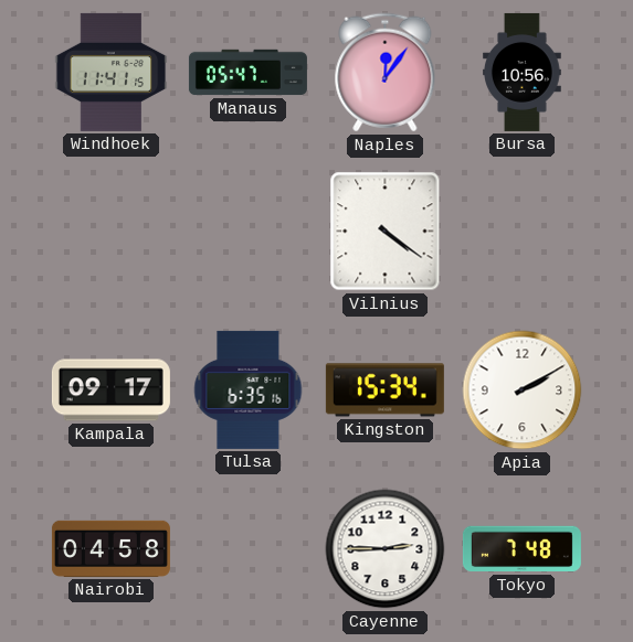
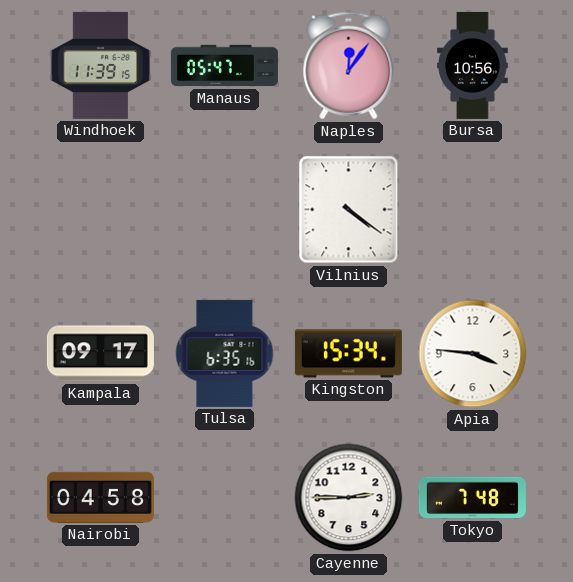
Windhoek: 11:41 -> 11:39 (101, 65)
Apia: 2:10 -> 3:46 (473, 354)
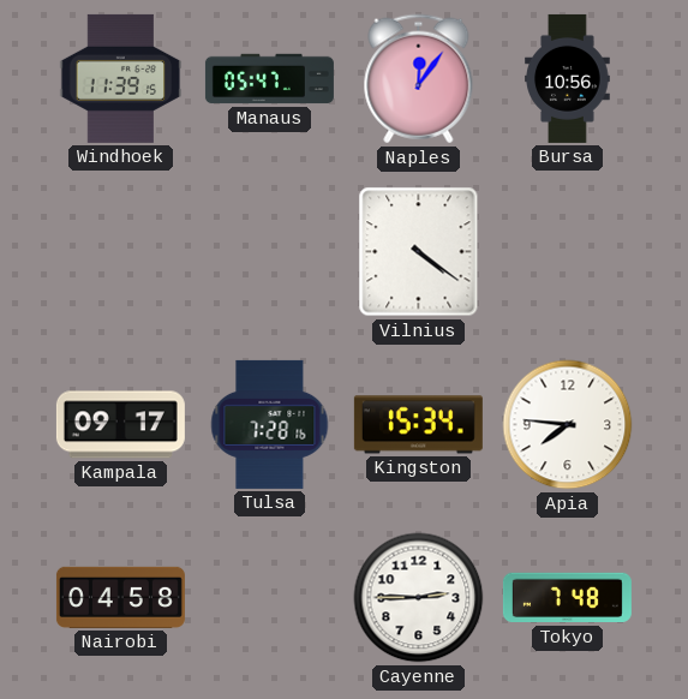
Tulsa: 6:35 -> 7:28 (270, 424)
Apia: 3:46 -> 7:46 (568, 425)
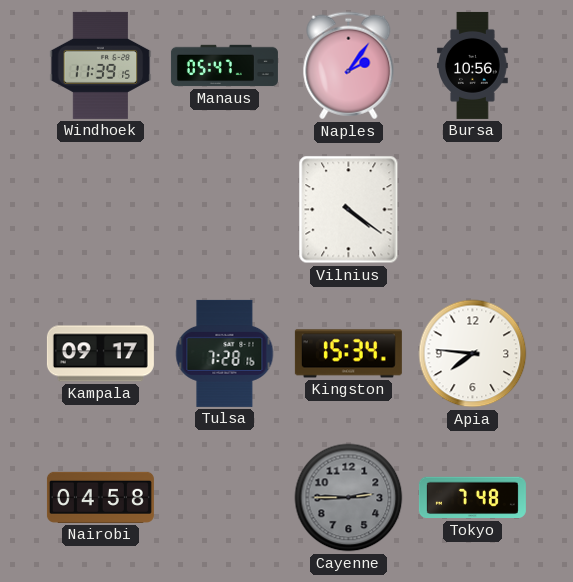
Naples: 12:06 -> 2:06 (349, 66)
Cayenne dial: white -> grey (349, 498)
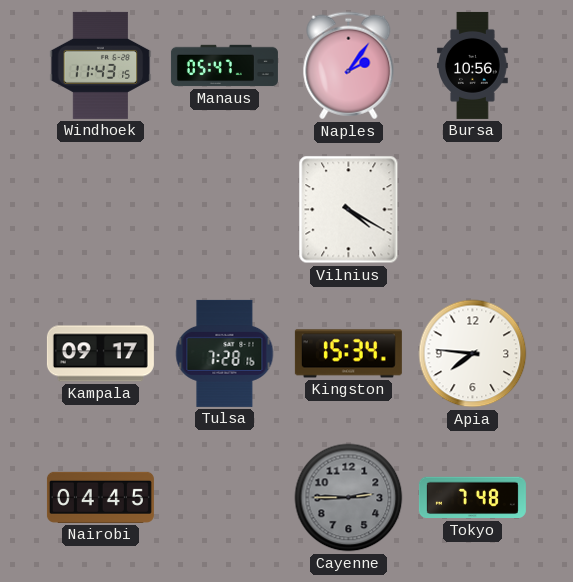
Windhoek: 11:39 -> 11:43 (101, 65)
Vilnius: 4:21 -> 4:20 (349, 210)
Nairobi: 04:58 -> 04:45 (100, 497)
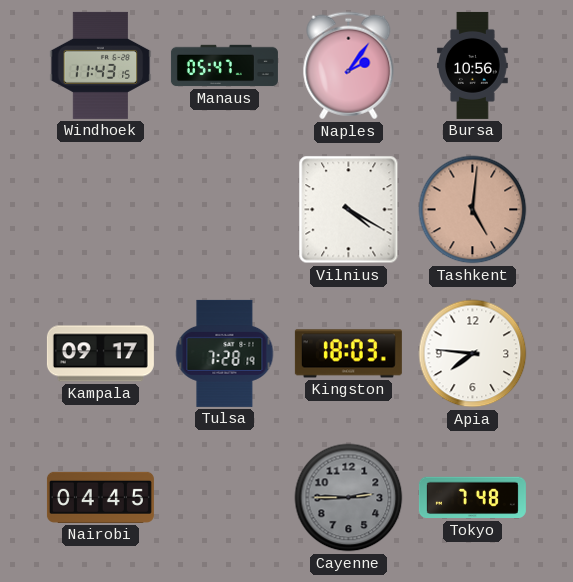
Tashkent: none -> 5:01 (473, 210)
Tulsa: 7:28:16 -> 7:28:19 (225, 353)
Kingston: 15:34 -> 18:03 (348, 354)
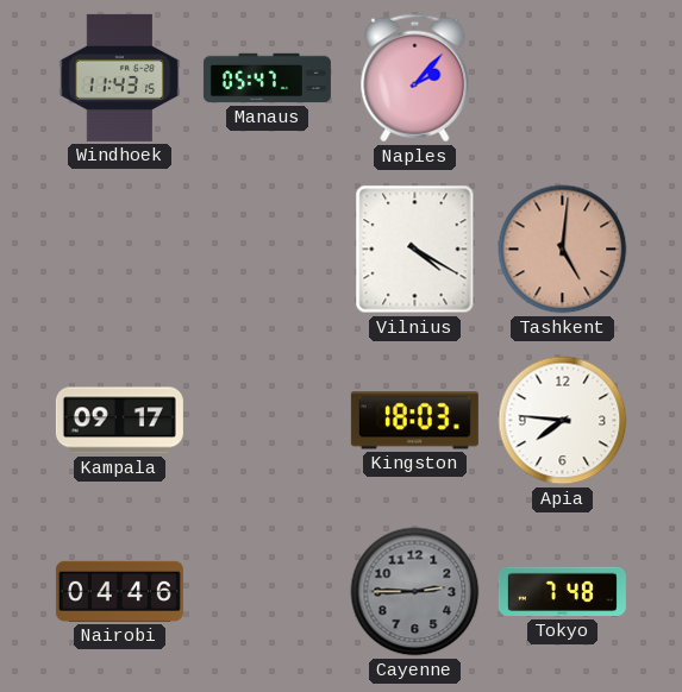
Naples: 2:06 -> 2:07 (415, 78)
Bursa: 10:56 -> none (473, 65)
Tulsa: 7:28 -> none (225, 353)
Nairobi: 04:45 -> 04:46 (119, 591)
